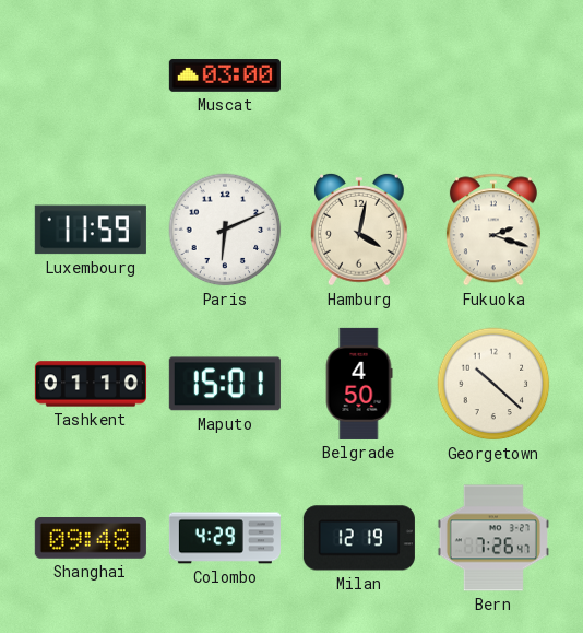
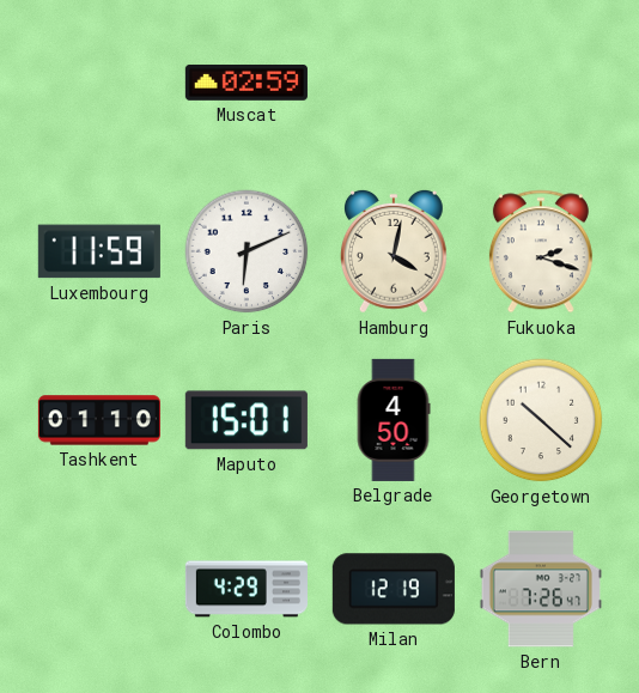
Muscat: 03:00 -> 02:59 (247, 84)
Shanghai: 09:48 -> none (91, 539)
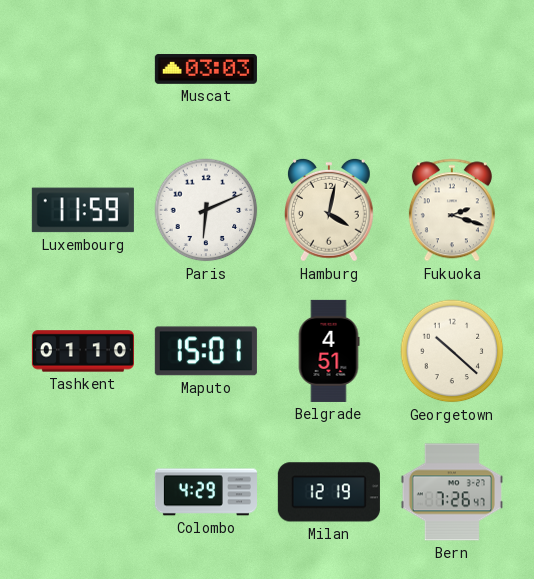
Muscat: 02:59 -> 03:03 (206, 70)
Belgrade: 4:50 -> 4:51 (329, 351)
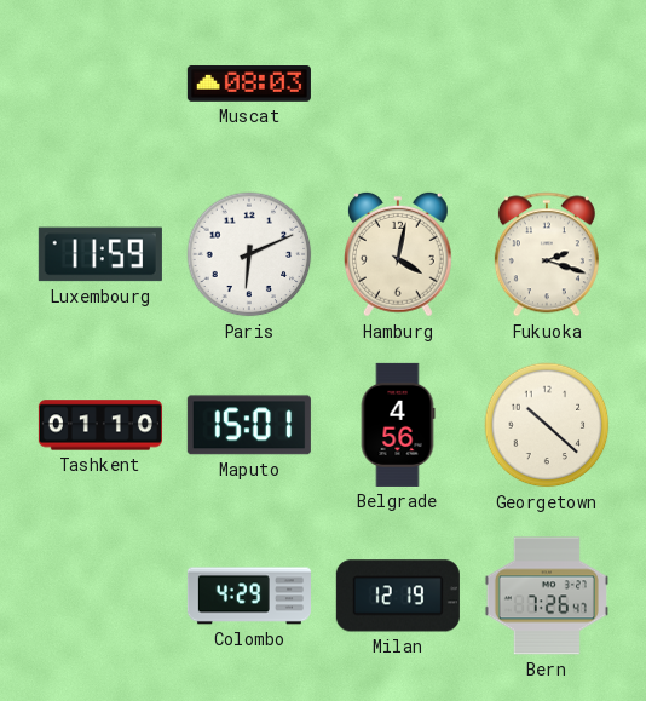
Muscat: 03:03 -> 08:03 (249, 85)
Belgrade: 4:51 -> 4:56 (398, 425)
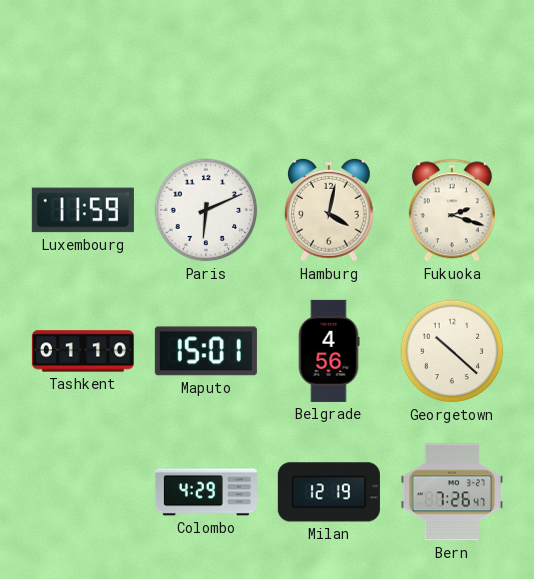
Muscat: 08:03 -> none (249, 85)
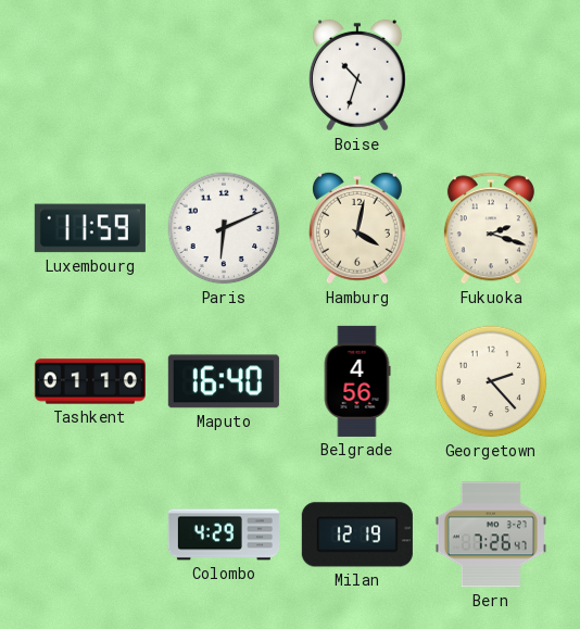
Boise: none -> 10:33 (357, 75)
Maputo: 15:01 -> 16:40 (224, 381)
Georgetown: 10:22 -> 2:23 (491, 381)
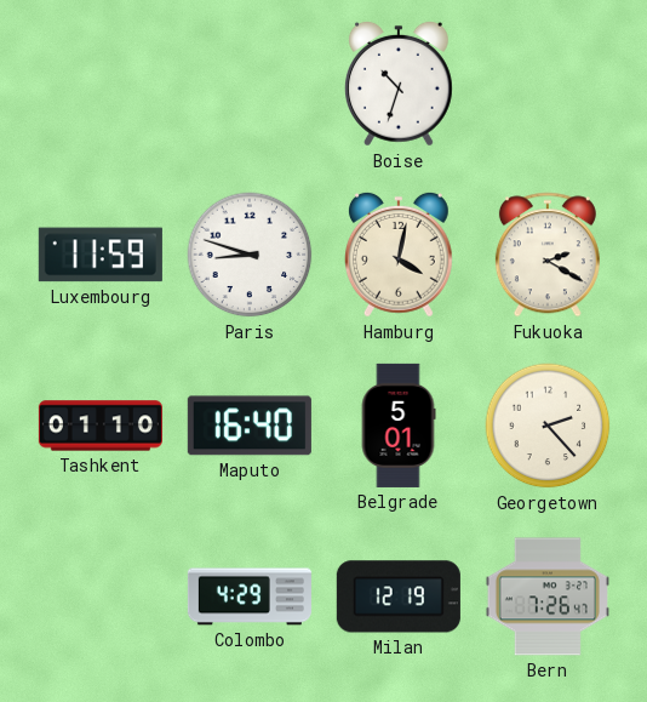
Paris: 6:11 -> 8:48 (250, 255)
Fukuoka: 2:18 -> 2:20 (548, 255)
Belgrade: 4:56 -> 5:01 (399, 426)
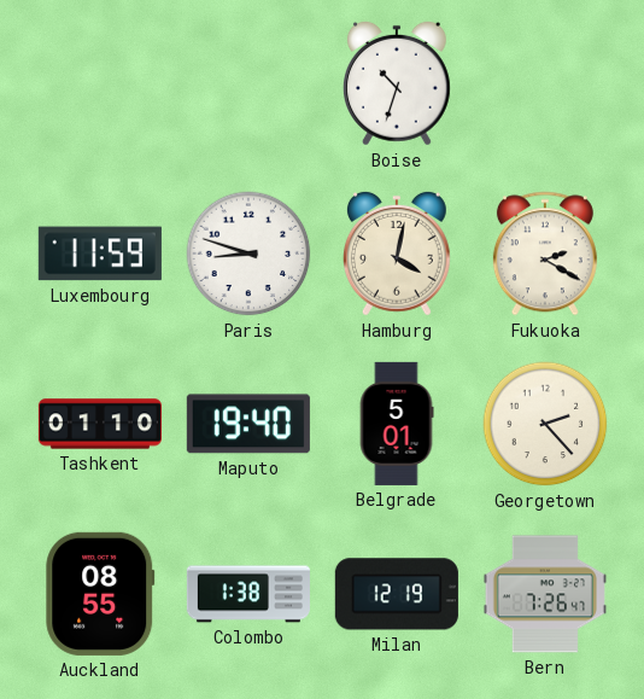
Maputo: 16:40 -> 19:40 (248, 424)
Auckland: none -> 08:55 (100, 594)
Colombo: 4:29 -> 1:38 (248, 594)
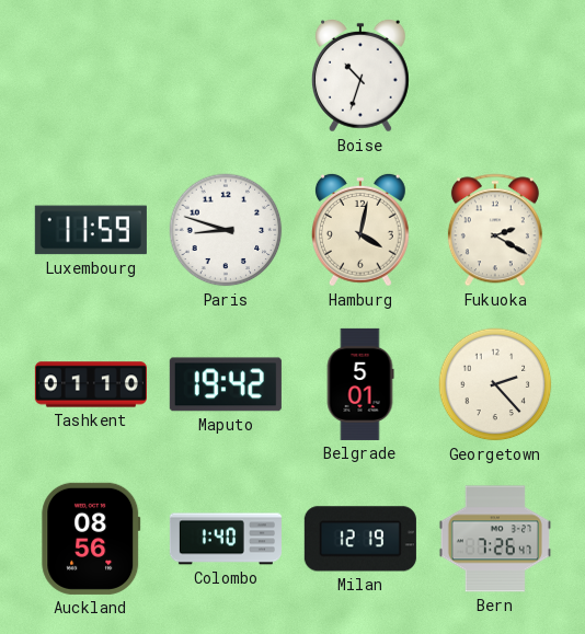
Maputo: 19:40 -> 19:42 (226, 384)
Auckland: 08:55 -> 08:56 (91, 539)
Colombo: 1:38 -> 1:40 (226, 539)
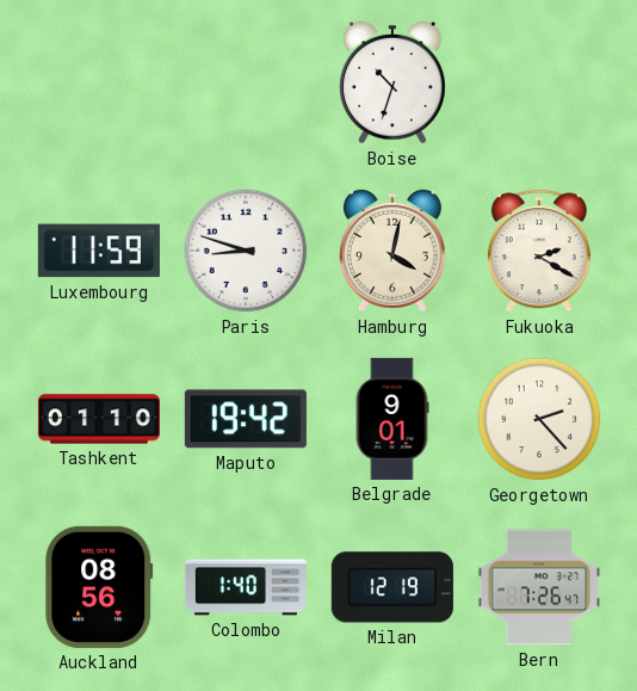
Belgrade: 5:01 -> 9:01 (392, 419)
